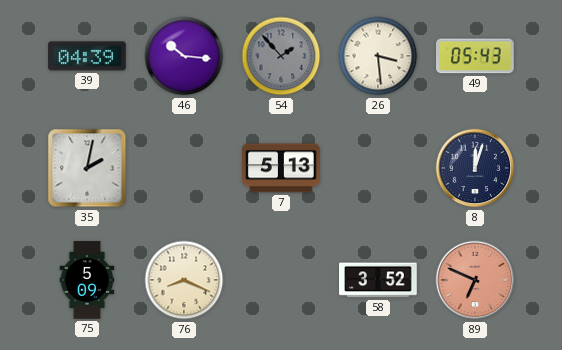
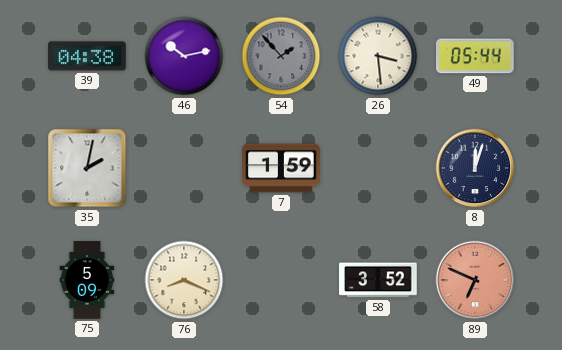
39: 04:39 -> 04:38 (87, 56)
46: 10:16 -> 10:13 (184, 56)
49: 05:43 -> 05:44 (476, 56)
7: 5:13 -> 1:59 (281, 168)
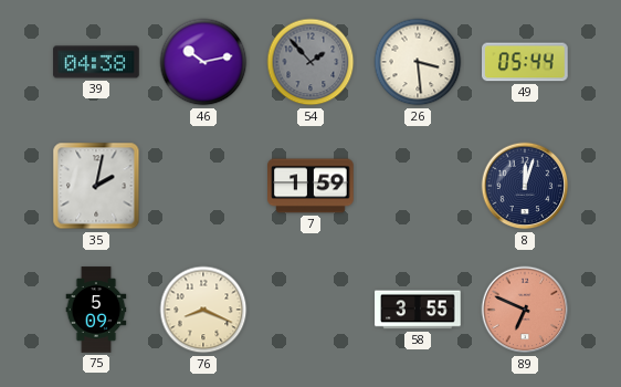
58: 3:52 -> 3:55 (418, 310)
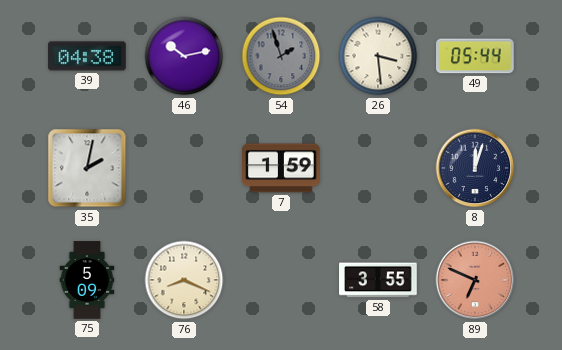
54: 1:53 -> 1:57 (281, 56)
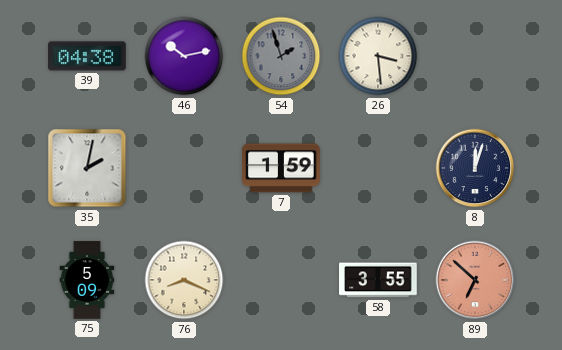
49: 05:44 -> none (476, 56)
89: 6:49 -> 6:52 (475, 280)
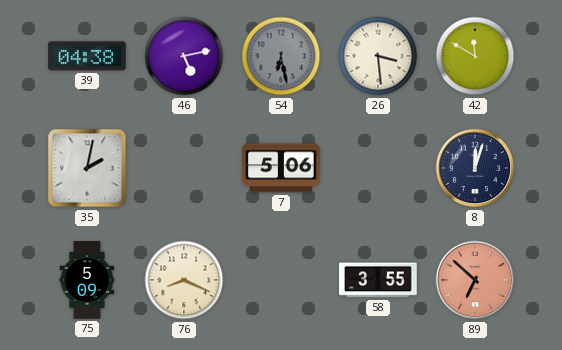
46: 10:13 -> 5:13 (184, 56)
54: 1:57 -> 6:28 (281, 56)
42: none -> 11:50 (475, 56)
7: 1:59 -> 5:06 (281, 168)
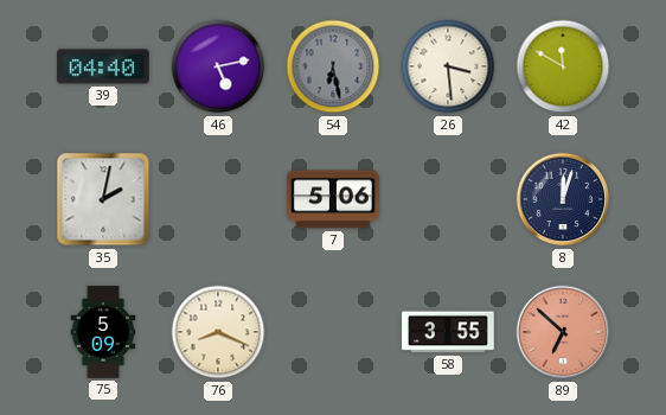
39: 04:38 -> 04:40 (103, 66)
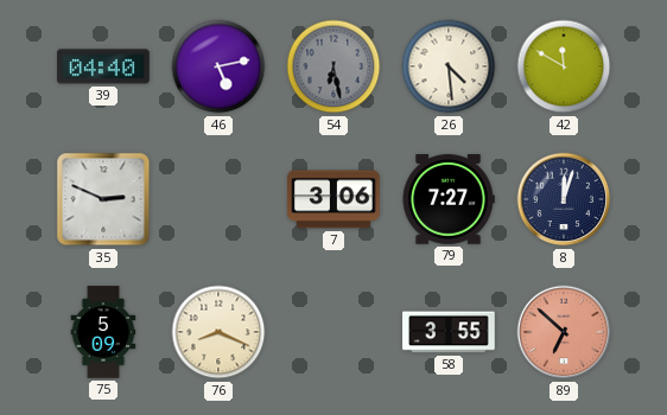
26: 3:29 -> 4:29 (449, 66)
35: 2:02 -> 2:49 (103, 199)
7: 5:06 -> 3:06 (333, 199)
79: none -> 7:27 (449, 199)
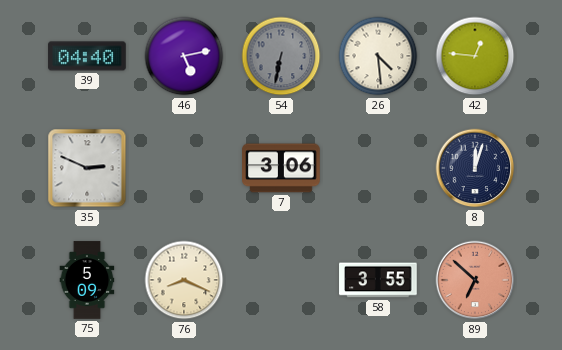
54: 6:28 -> 6:32 (281, 56)
42: 11:50 -> 12:46 (475, 56)
79: 7:27 -> none (449, 199)
